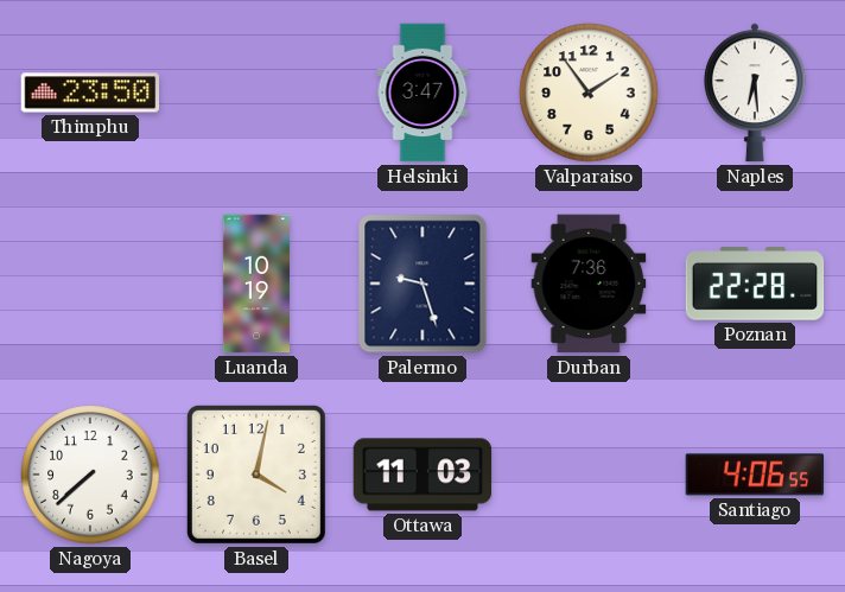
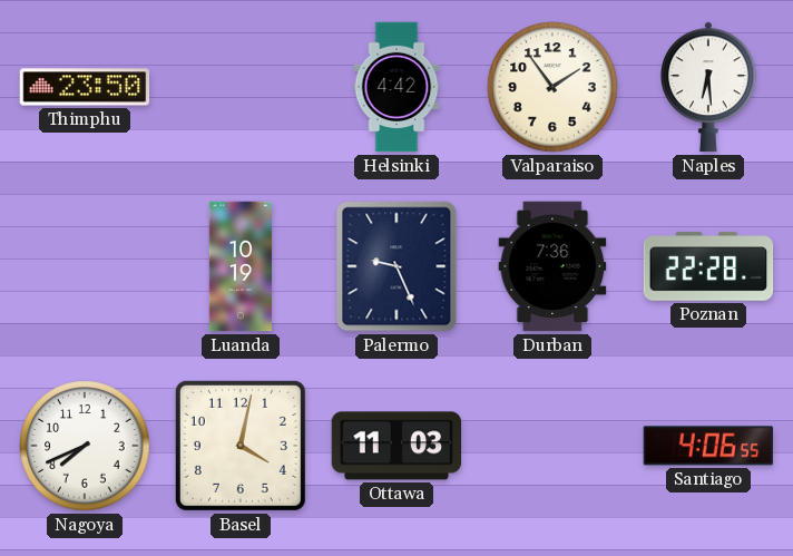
Helsinki: 3:47 -> 4:42 (396, 87)
Palermo: 9:27 -> 9:26 (396, 266)
Nagoya: 7:38 -> 7:41 (85, 446)
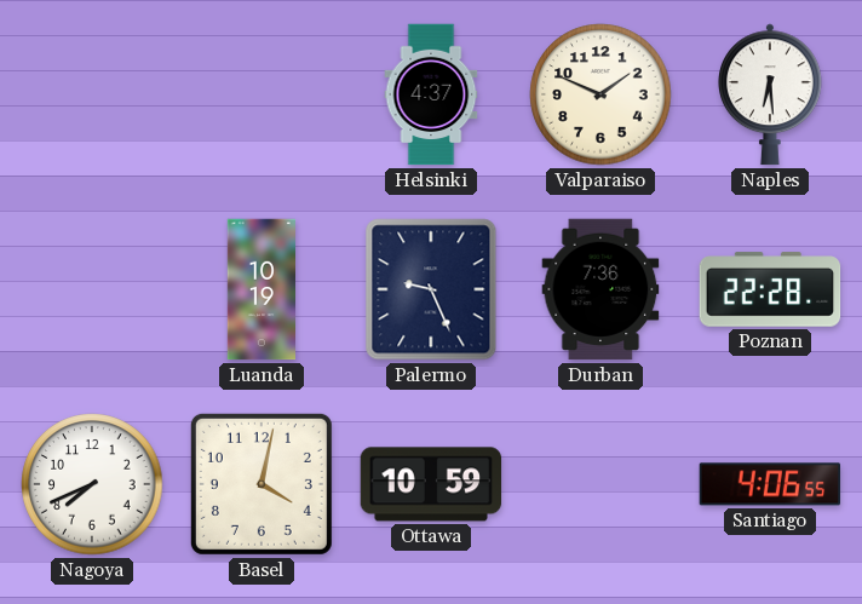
Thimphu: 23:50 -> none (85, 87)
Helsinki: 4:42 -> 4:37 (431, 94)
Valparaiso: 1:54 -> 1:49 (600, 94)
Ottawa: 11:03 -> 10:59 (431, 484)
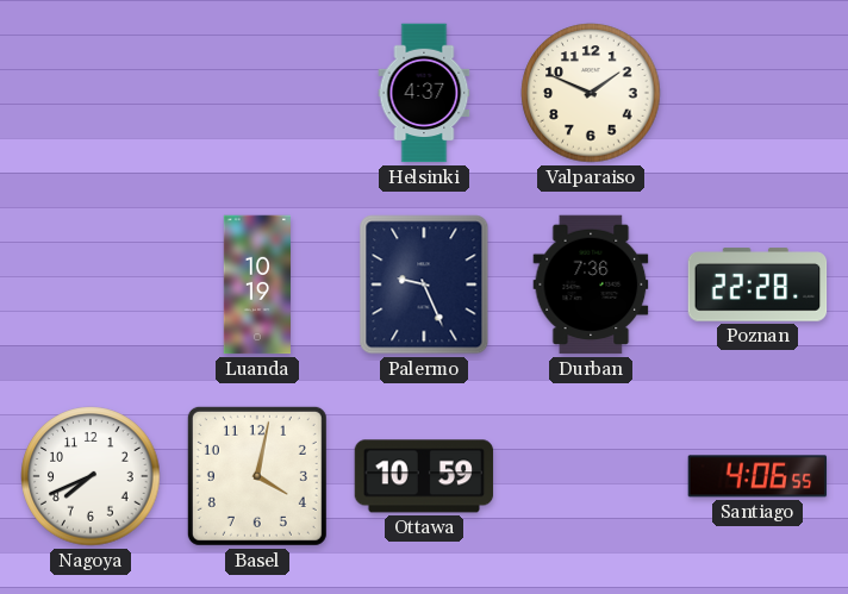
Naples: 6:29 -> none (771, 94)
